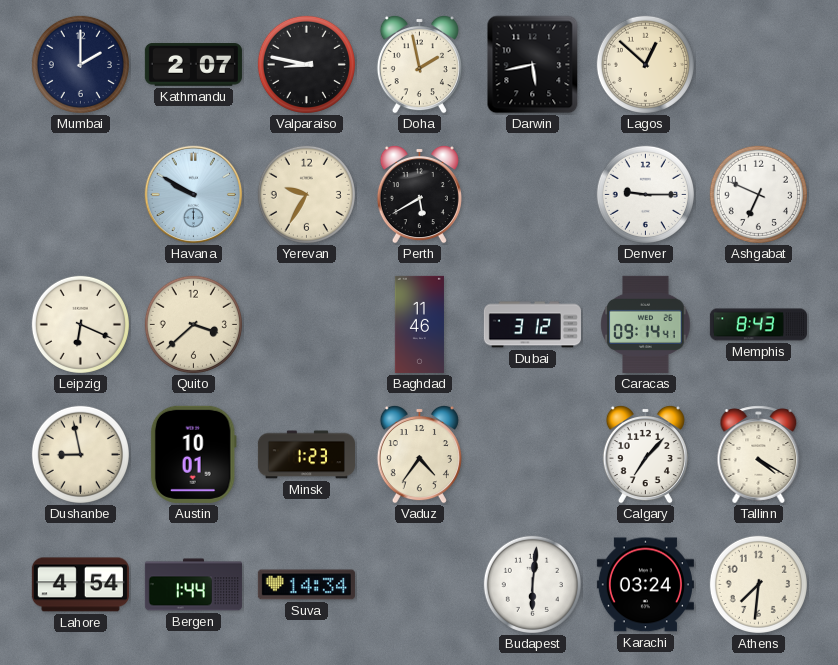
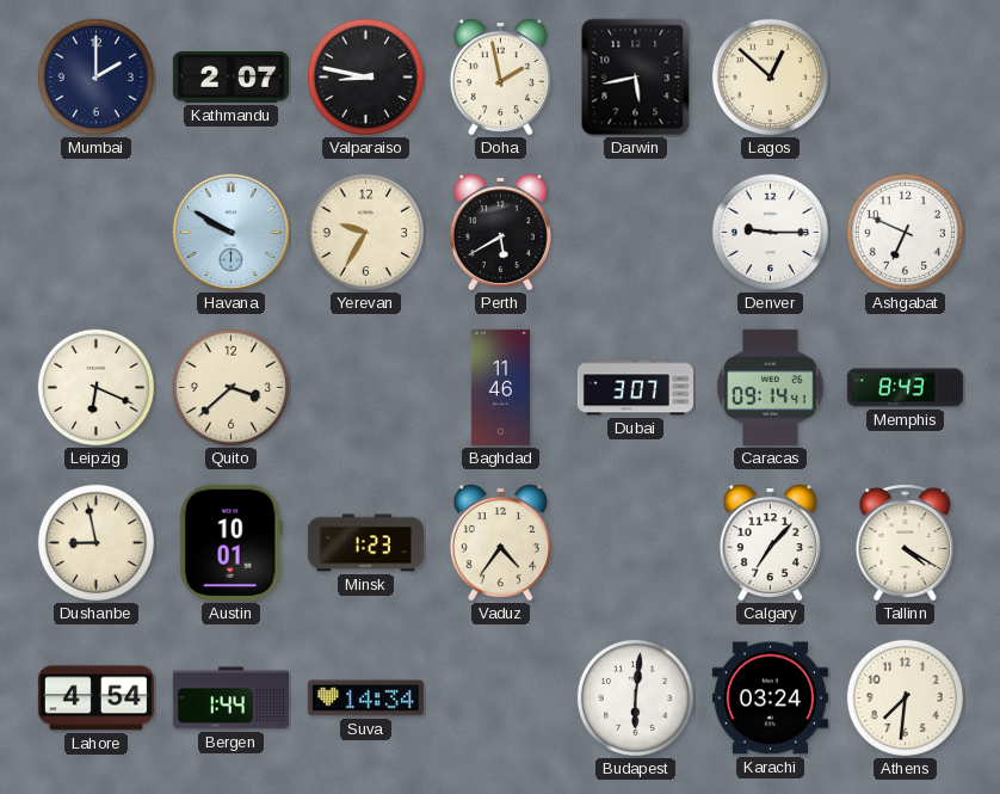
Dubai: 3:12 -> 3:07 (635, 388)
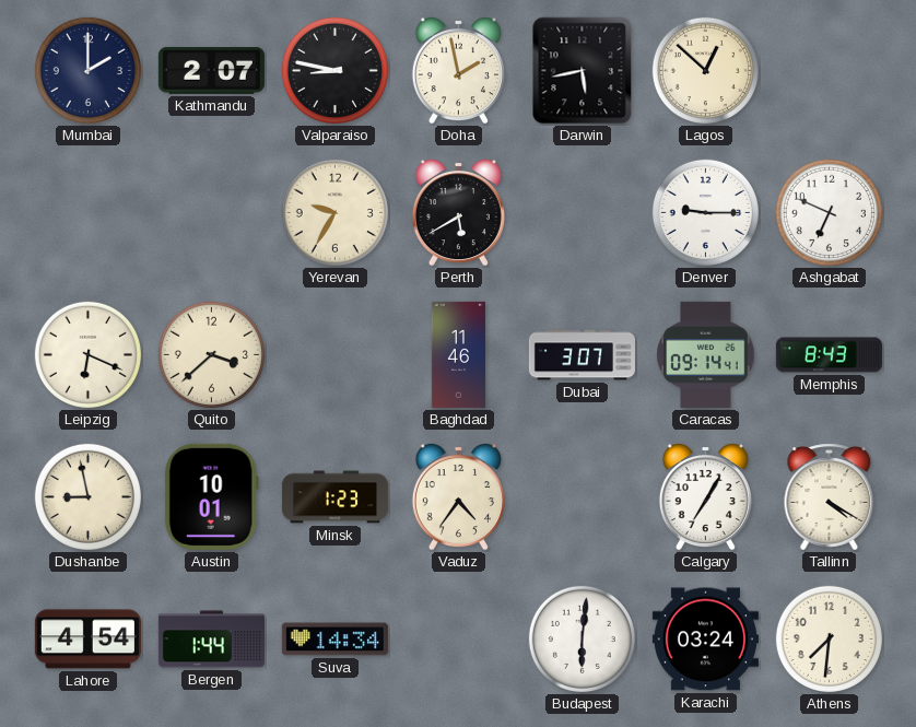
Havana: 9:50 -> none (232, 233)
Calgary: 7:07 -> 7:05 (705, 496)
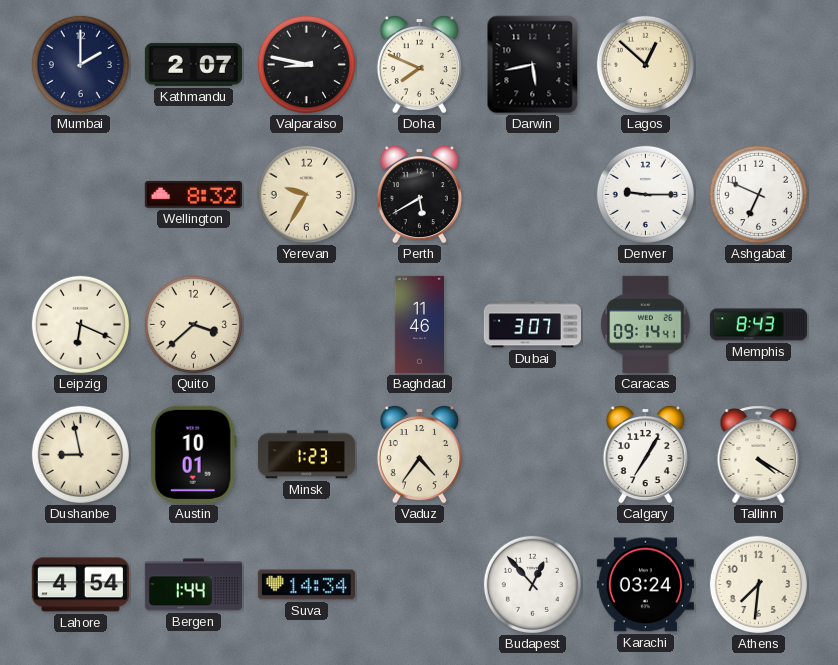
Doha: 1:58 -> 7:49 (419, 64)
Wellington: none -> 8:32 (193, 194)
Budapest: 6:01 -> 12:53 (532, 584)
